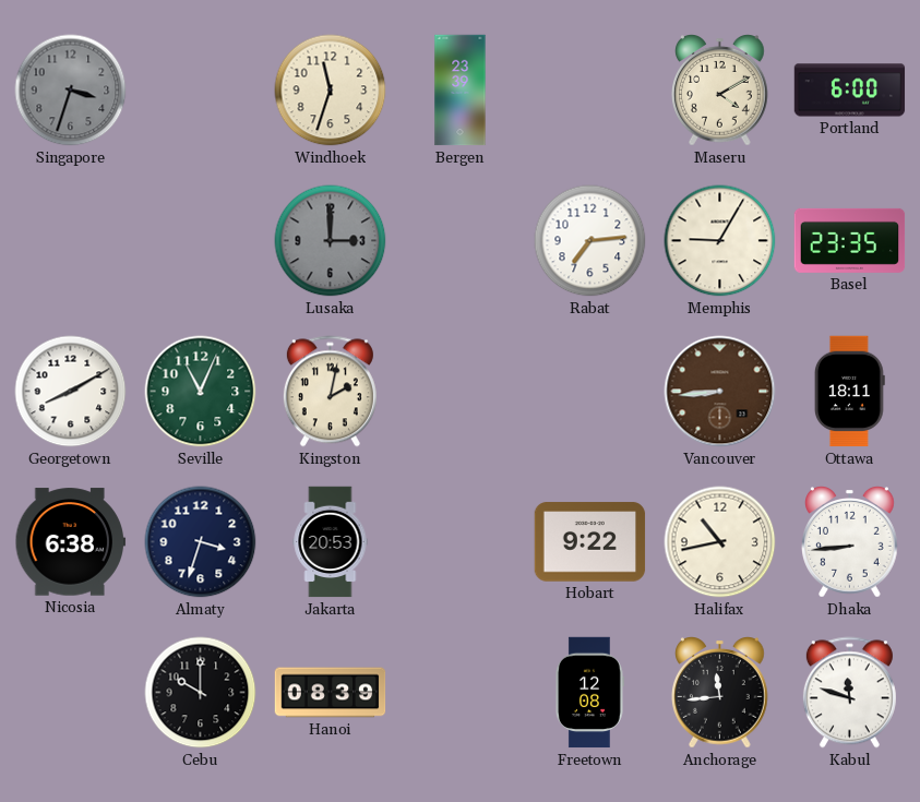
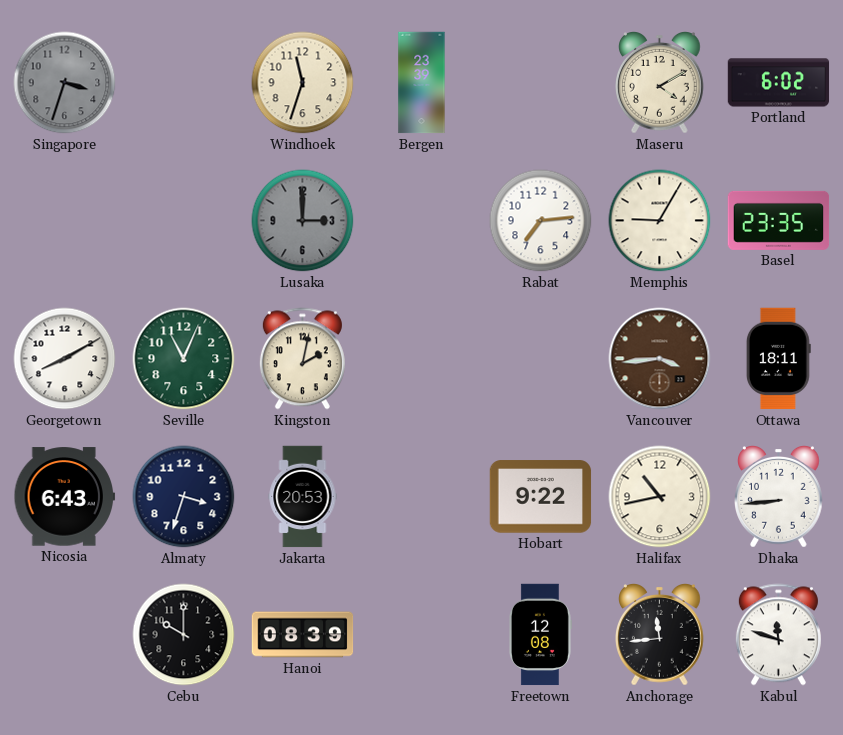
Portland: 6:00 -> 6:02 (779, 83)
Vancouver: 8:44 -> 3:44 (660, 359)
Nicosia: 6:38 -> 6:43 (65, 497)
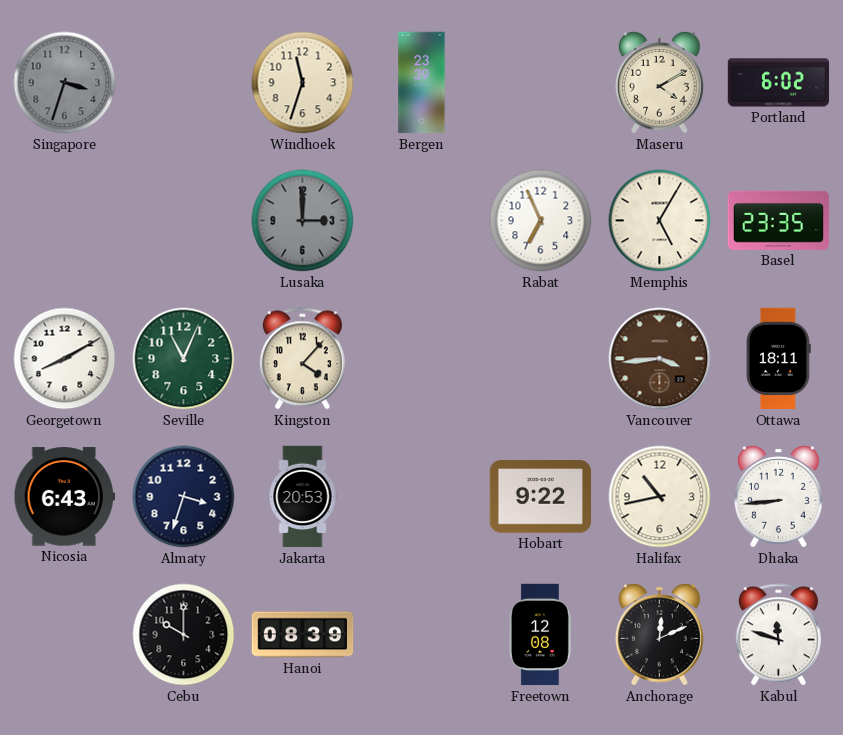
Rabat: 7:14 -> 6:56 (541, 221)
Memphis: 9:05 -> 5:05 (660, 221)
Kingston: 2:02 -> 4:07 (302, 359)
Anchorage: 11:44 -> 12:11 (660, 635)
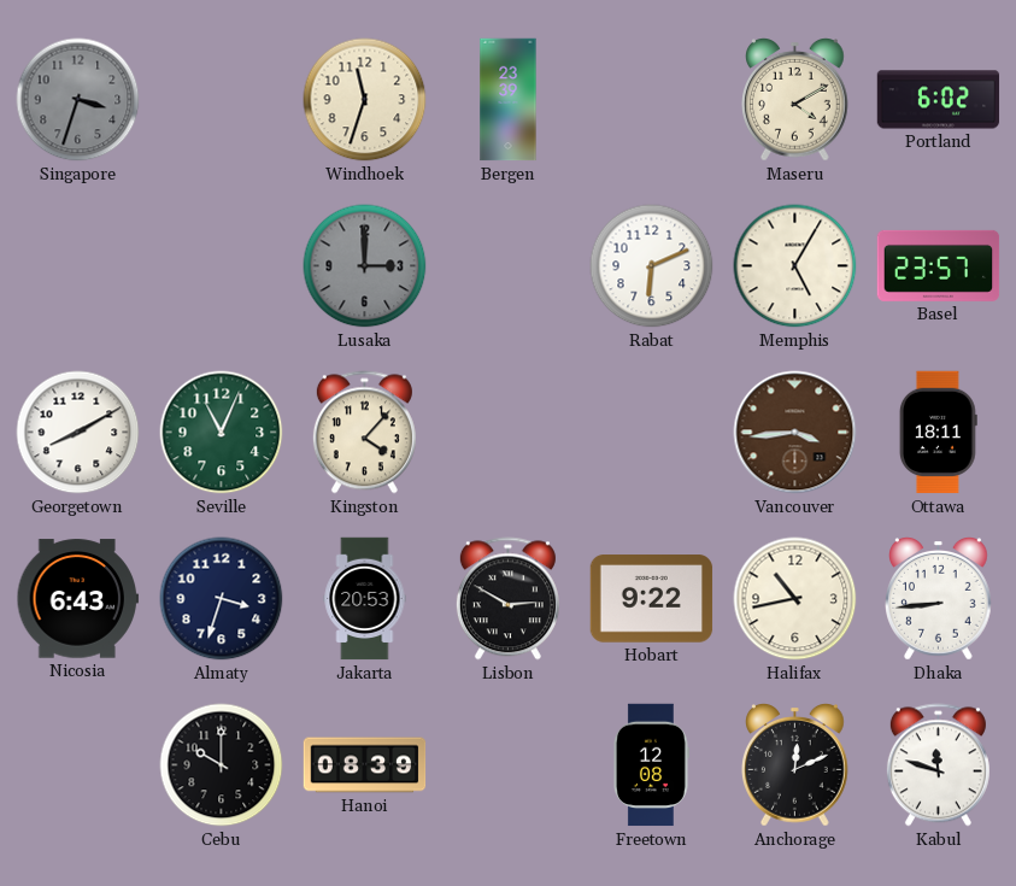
Rabat: 6:56 -> 6:11 (652, 266)
Basel: 23:35 -> 23:57 (939, 265)
Lisbon: none -> 2:50 (507, 599)
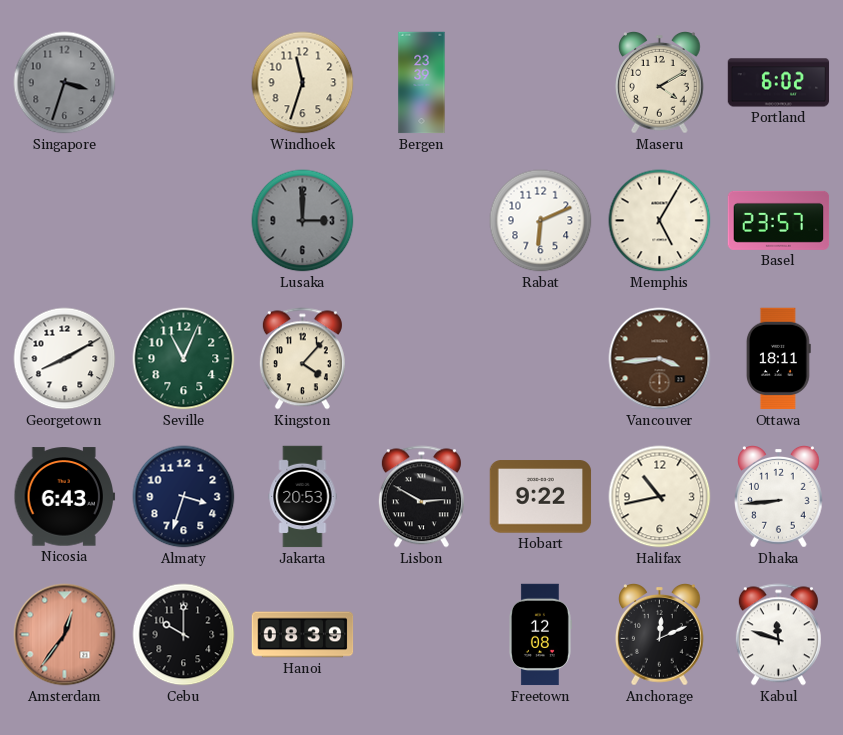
Amsterdam: none -> 12:36 (65, 635)
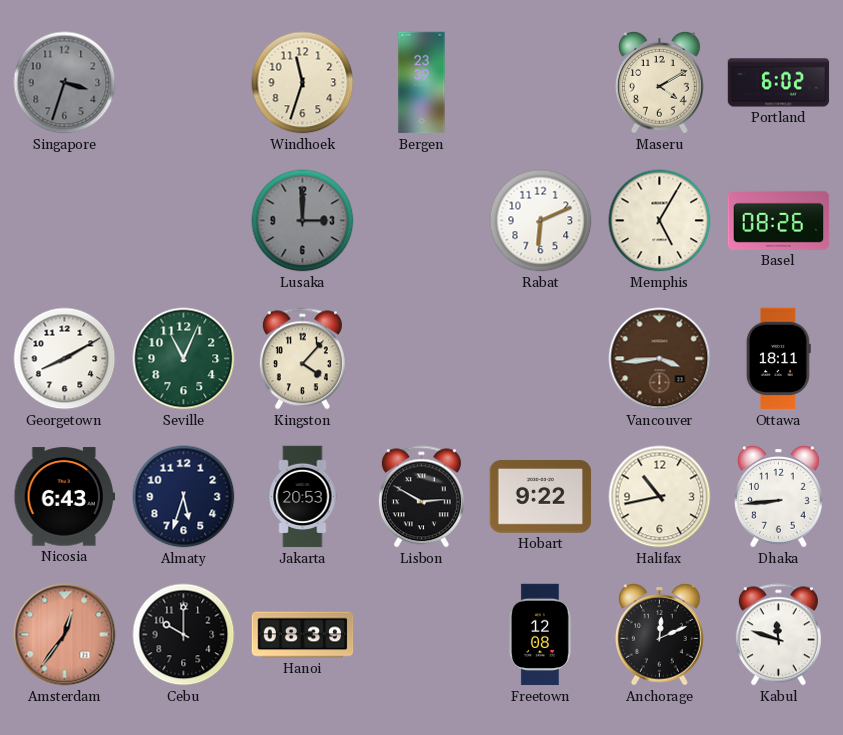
Basel: 23:57 -> 08:26 (779, 220)
Almaty: 3:33 -> 5:33 (184, 497)
